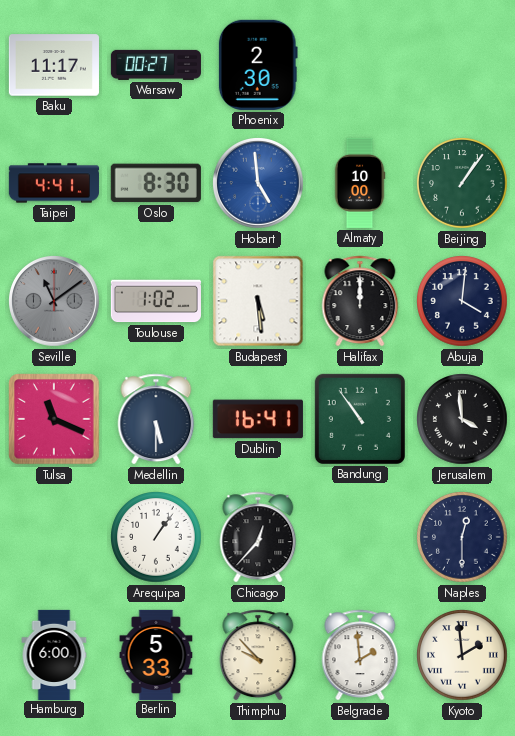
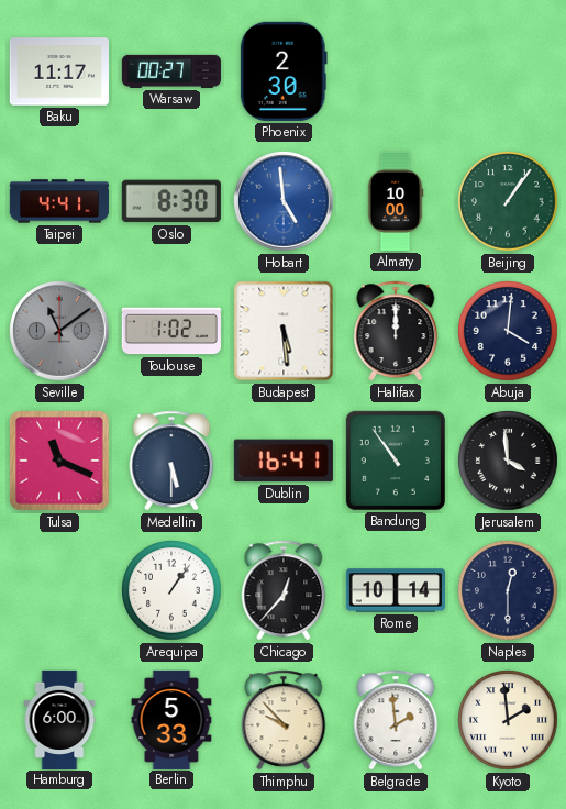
Rome: none -> 10:14 (396, 590)
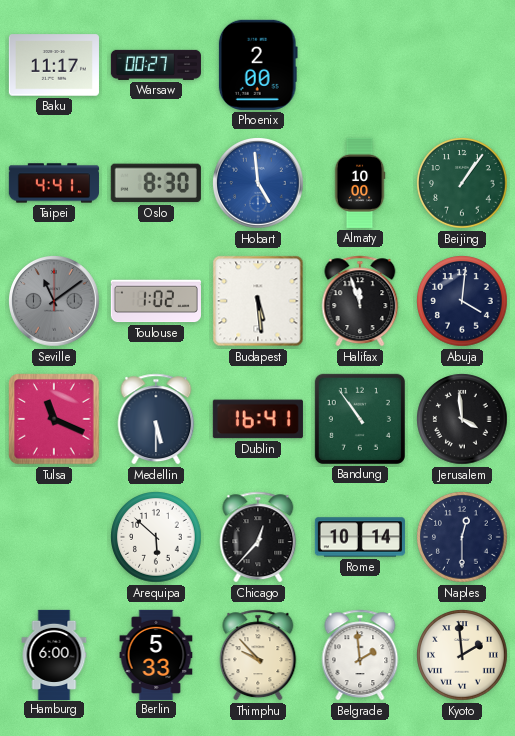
Phoenix: 2:30 -> 2:00 (258, 65)
Halifax: 12:00 -> 11:57 (360, 301)
Arequipa: 1:06 -> 5:52 (156, 537)
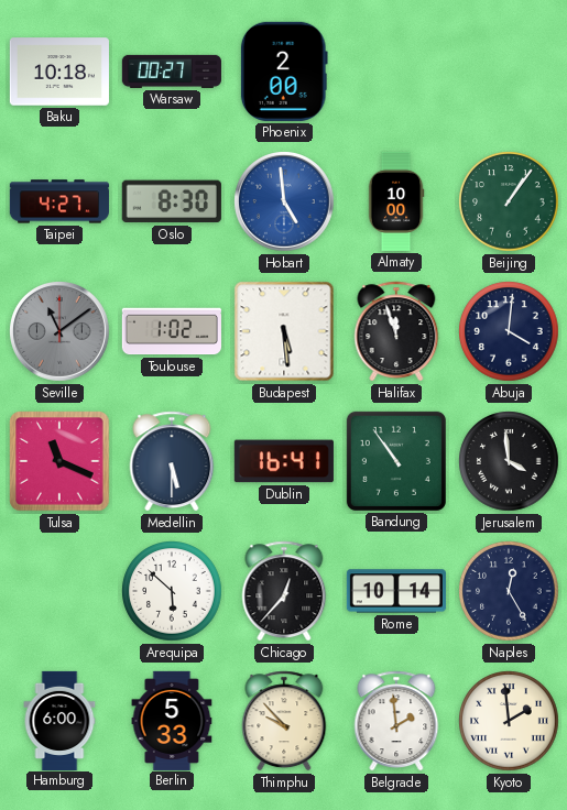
Baku: 11:17 -> 10:18 (59, 72)
Taipei: 4:41 -> 4:27 (59, 201)
Naples: 12:30 -> 12:25 (509, 591)
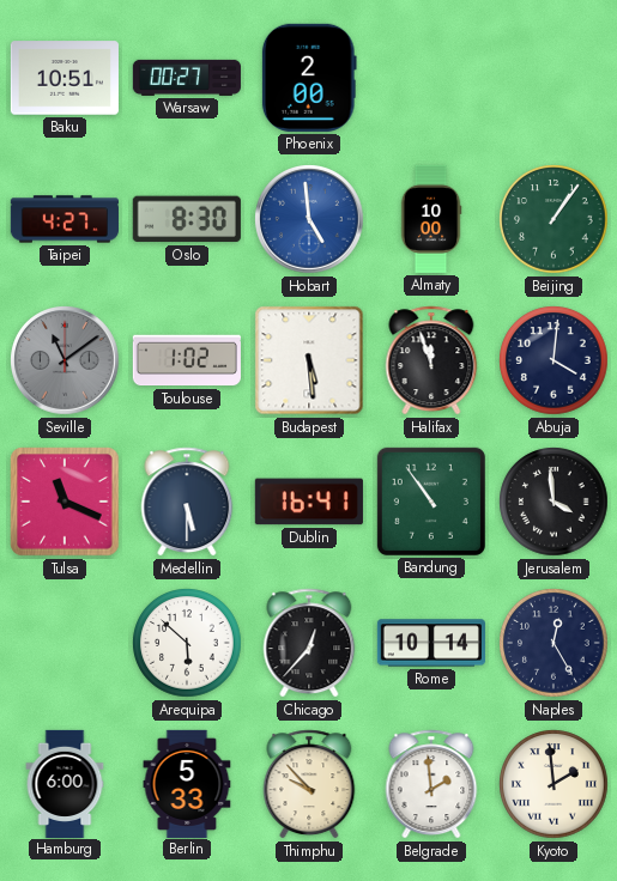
Baku: 10:18 -> 10:51 (65, 78)
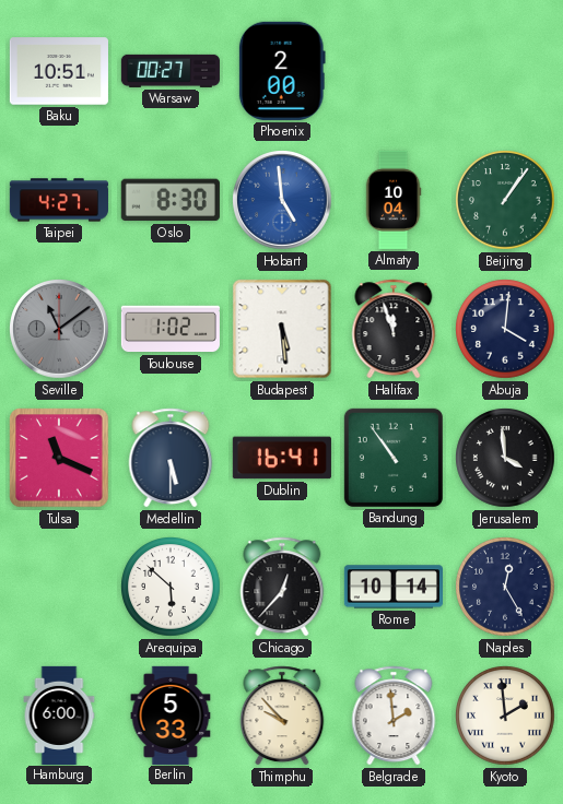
Almaty: 10:00 -> 10:04 (394, 200)
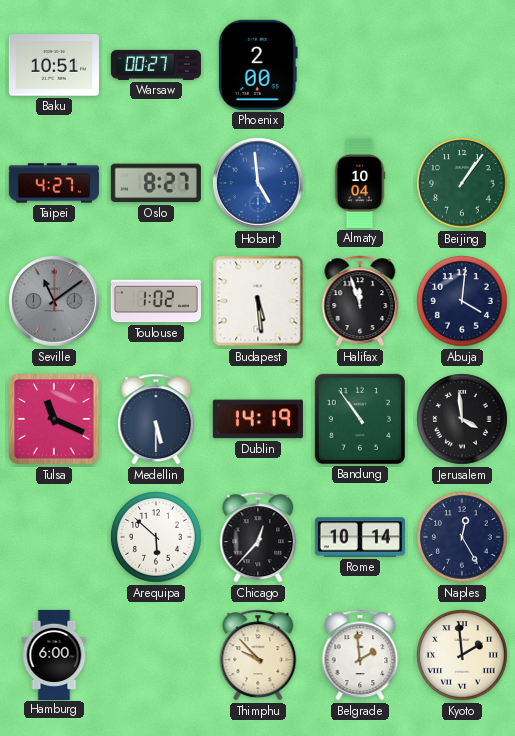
Oslo: 8:30 -> 8:27 (156, 183)
Dublin: 16:41 -> 14:19 (258, 419)
Berlin: 5:33 -> none (171, 714)
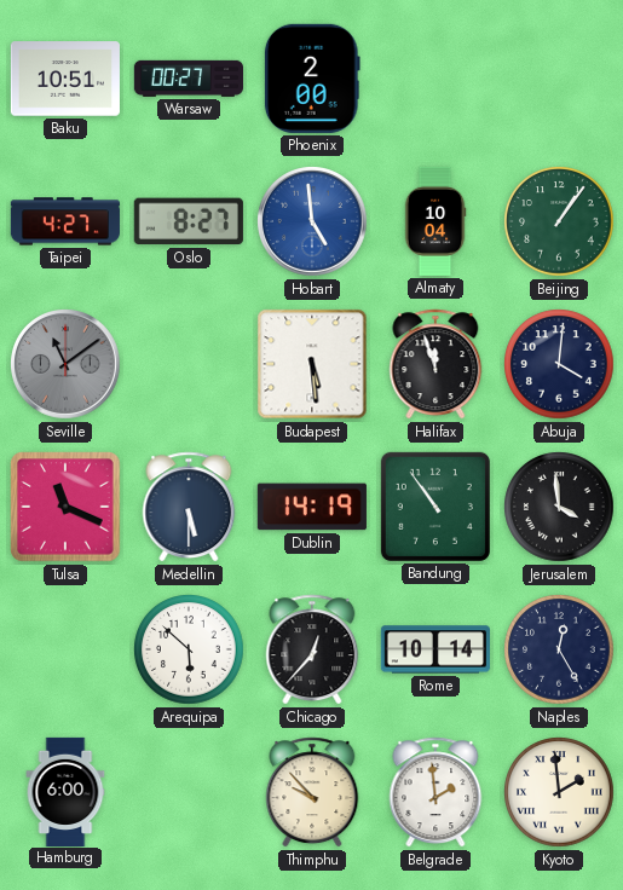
Toulouse: 1:02 -> none (156, 301)
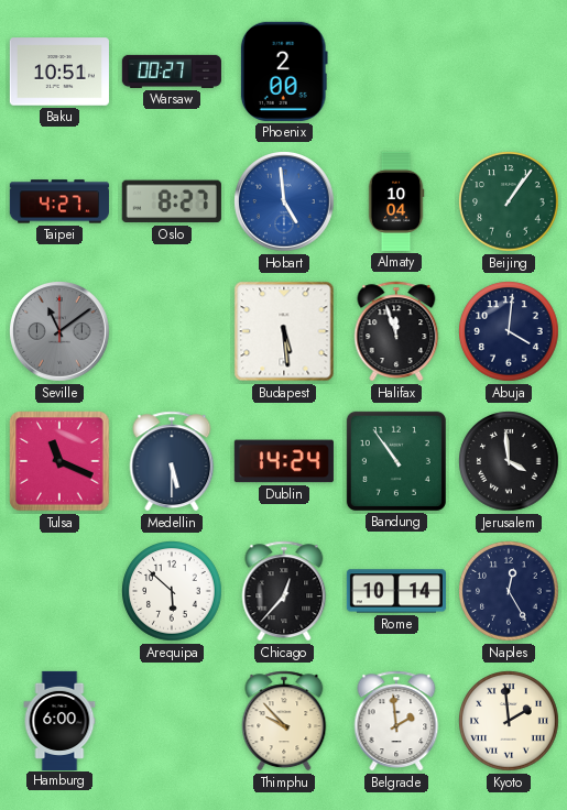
Dublin: 14:19 -> 14:24 (284, 461)
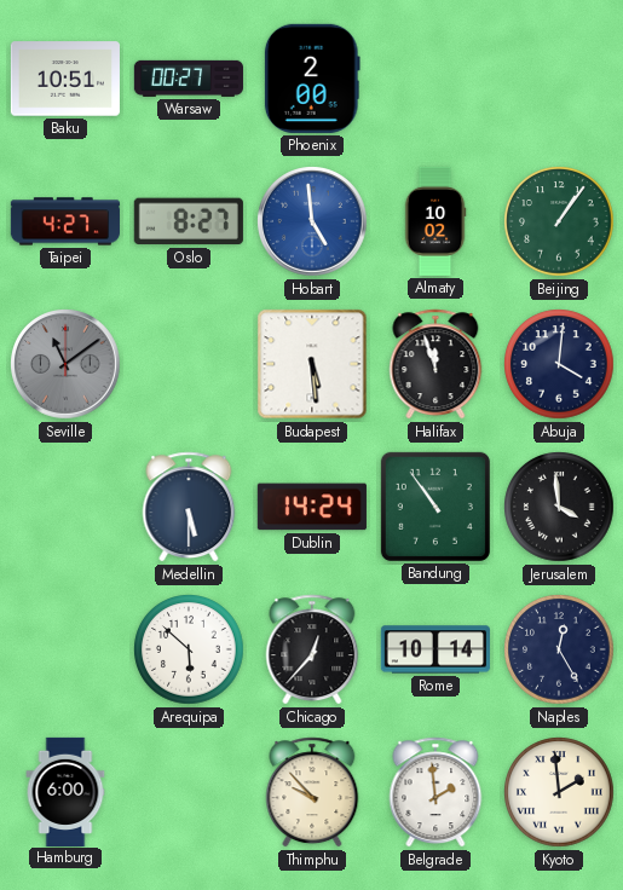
Almaty: 10:04 -> 10:02 (435, 221)
Tulsa: 11:19 -> none (59, 461)
